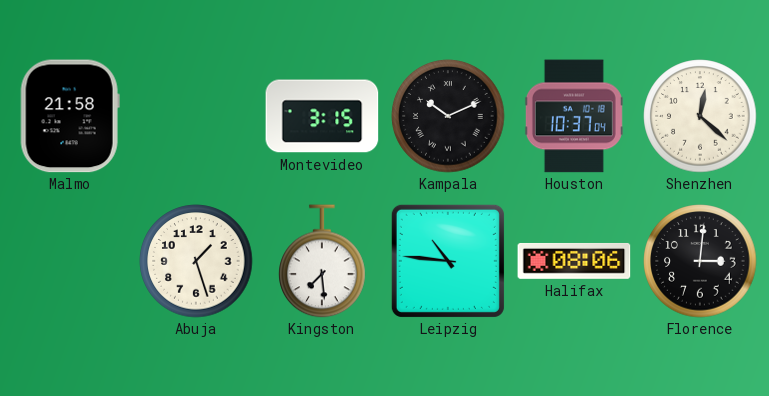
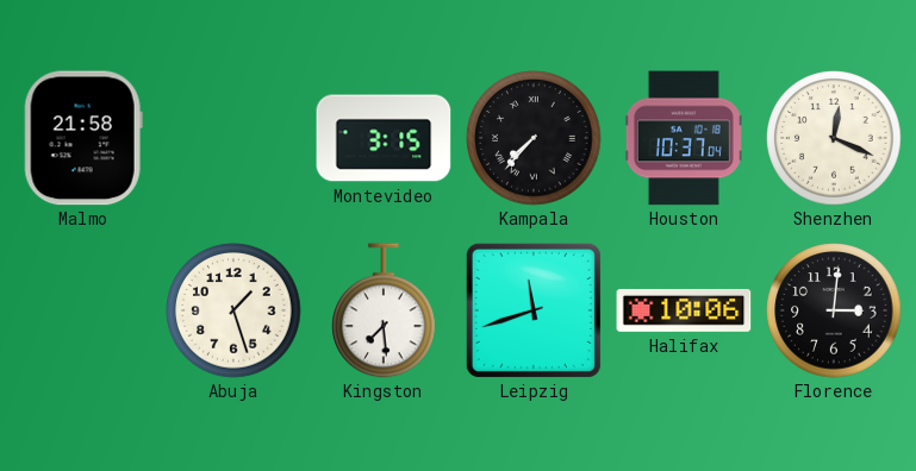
Kampala: 10:11 -> 7:37 (534, 138)
Shenzhen: 12:22 -> 12:19 (834, 138)
Leipzig: 10:46 -> 11:42 (534, 310)
Halifax: 08:06 -> 10:06 (684, 310)
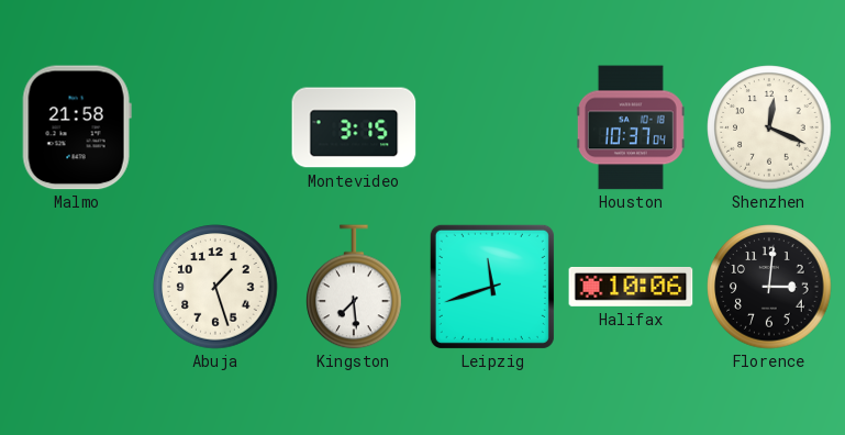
Kampala: 7:37 -> none (534, 138)
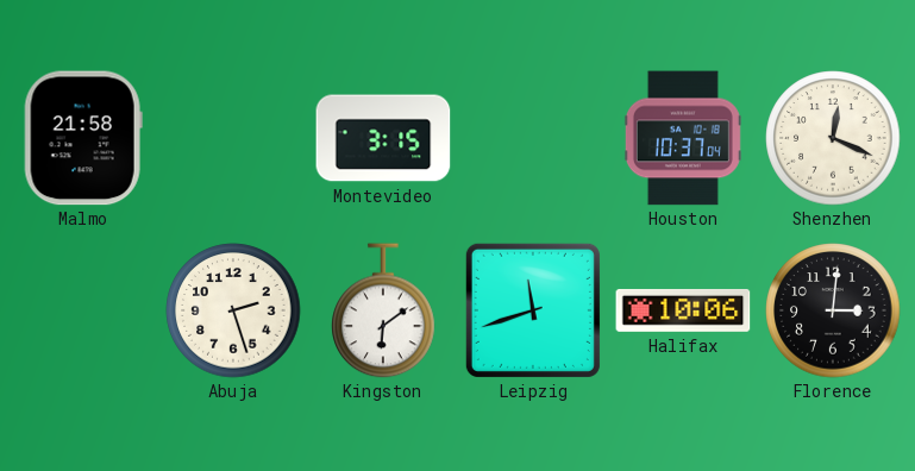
Abuja: 1:27 -> 2:27 (233, 310)
Kingston: 7:29 -> 6:09 (383, 310)
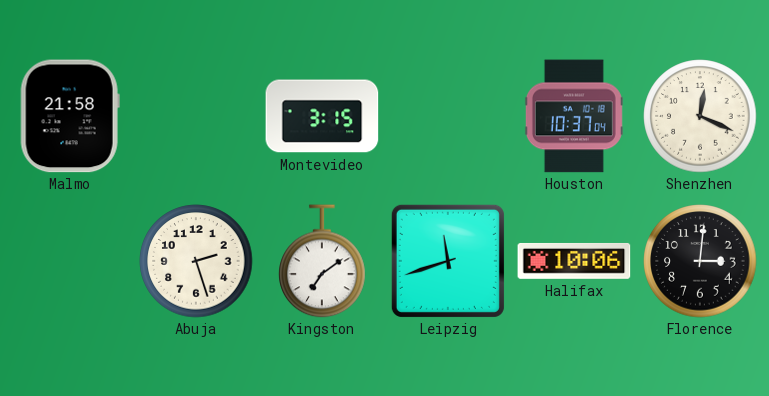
Kingston: 6:09 -> 7:09 (322, 261)
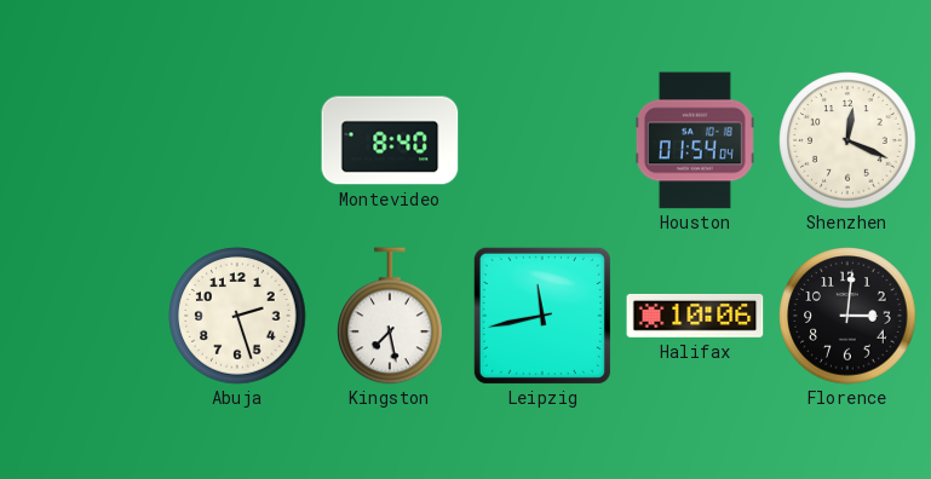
Malmo: 21:58 -> none (70, 116)
Montevideo: 3:15 -> 8:40 (390, 140)
Houston: 10:37 -> 01:54 (695, 140)
Kingston: 7:09 -> 7:28 (390, 316)
Leipzig: 11:42 -> 11:43 (542, 316)
